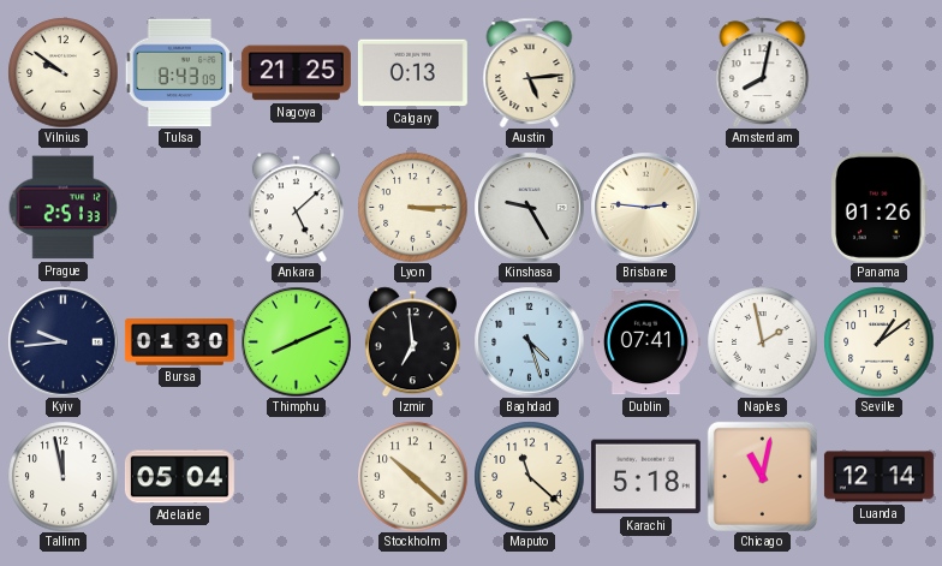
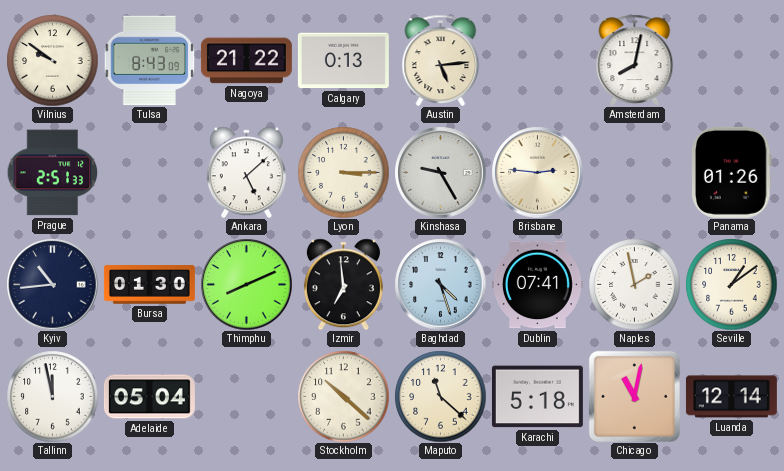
Nagoya: 21:25 -> 21:22 (246, 61)
Kyiv: 9:44 -> 10:44 (52, 284)
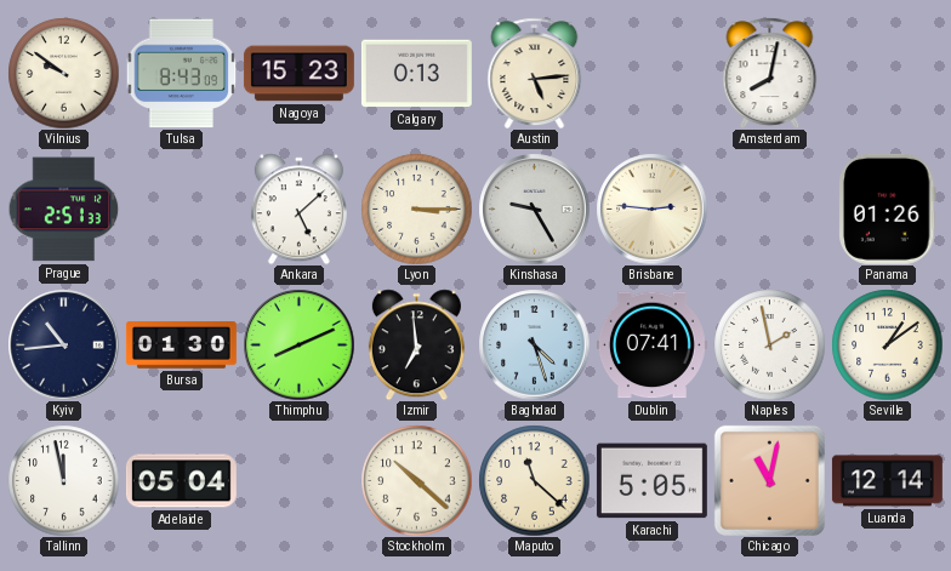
Nagoya: 21:22 -> 15:23 (298, 74)
Karachi: 5:18 -> 5:05 (651, 481)
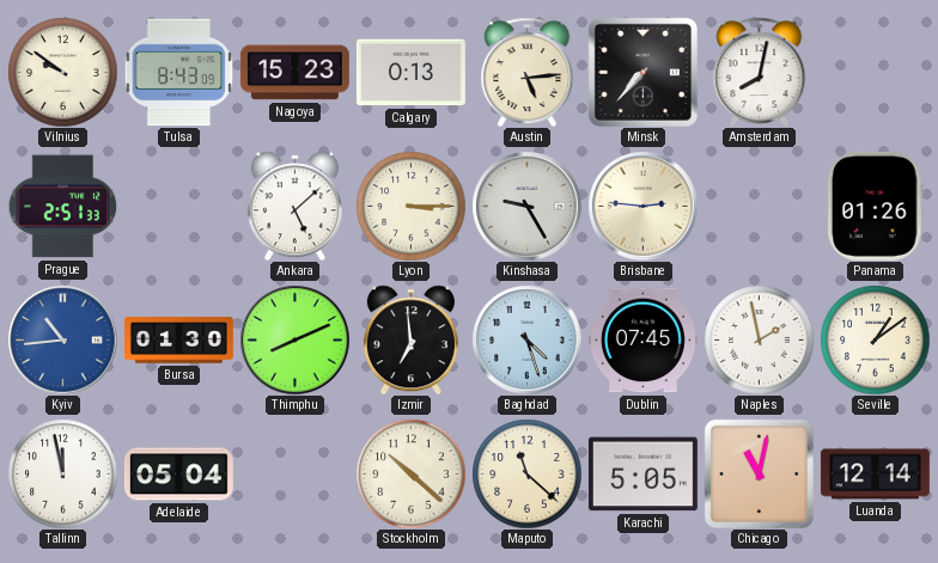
Minsk: none -> 7:37 (642, 72)
Kyiv dial: navy -> blue (62, 339)
Dublin: 07:41 -> 07:45 (642, 341)
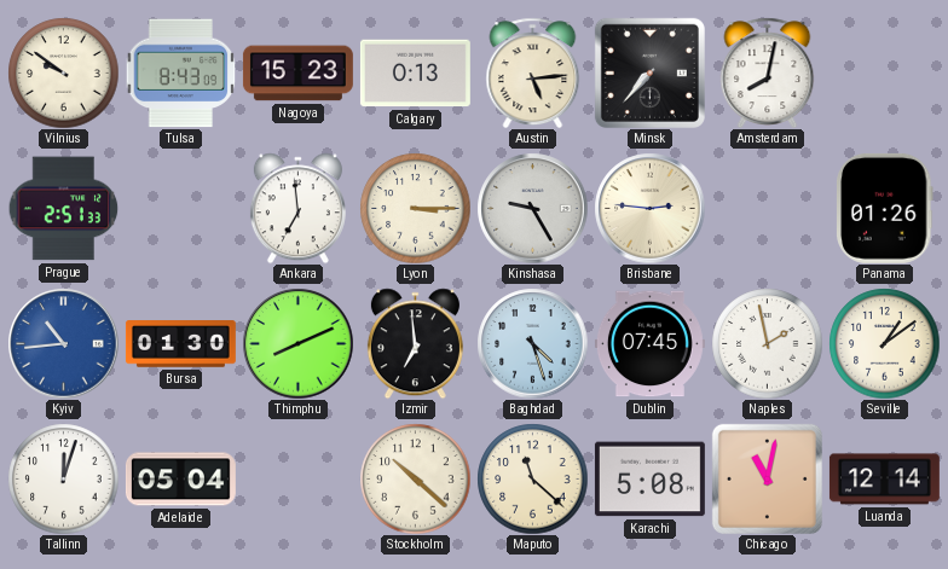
Ankara: 5:08 -> 6:59 (297, 208)
Tallinn: 11:58 -> 12:03 (63, 478)
Karachi: 5:05 -> 5:08 (649, 480)
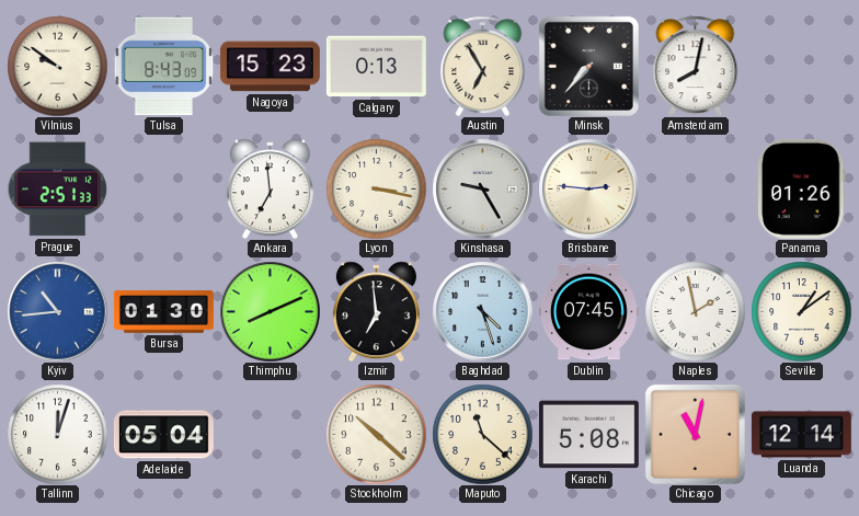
Austin: 5:14 -> 6:55 (483, 66)
Lyon: 3:15 -> 3:17 (376, 188)
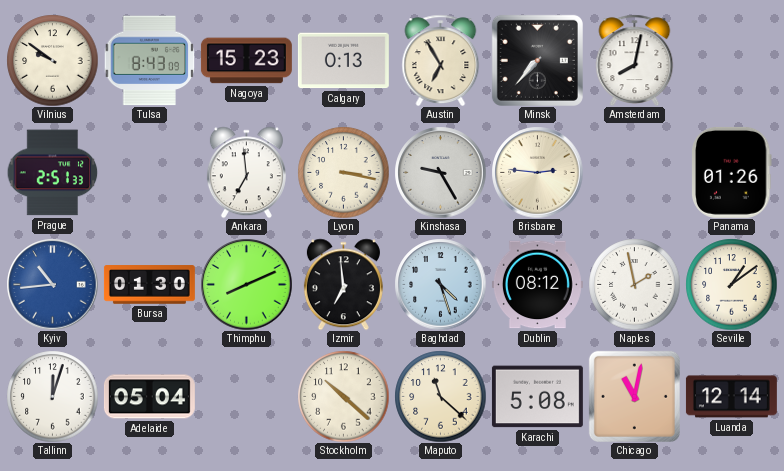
Dublin: 07:45 -> 08:12 (537, 285)
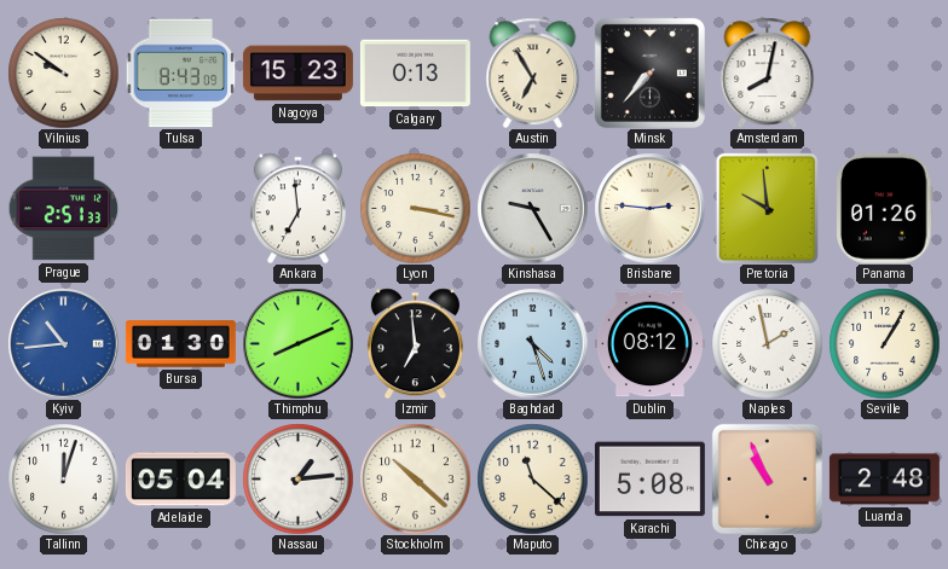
Pretoria: none -> 9:59 (767, 208)
Seville: 1:09 -> 1:05 (884, 343)
Nassau: none -> 1:14 (297, 478)
Chicago: 11:02 -> 10:56 (767, 478)
Luanda: 12:14 -> 2:48 (884, 480)
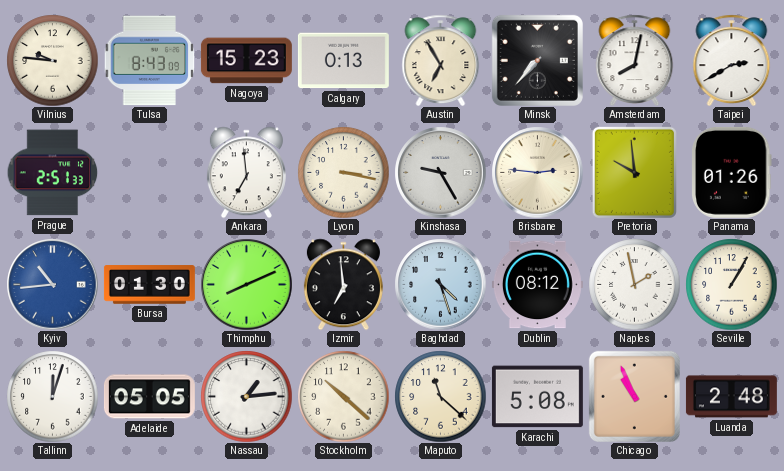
Vilnius: 9:51 -> 9:46 (52, 60)
Taipei: none -> 2:40 (732, 60)
Adelaide: 05:04 -> 05:05 (149, 397)
